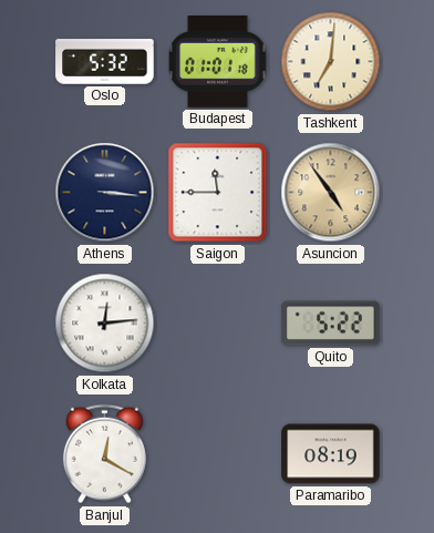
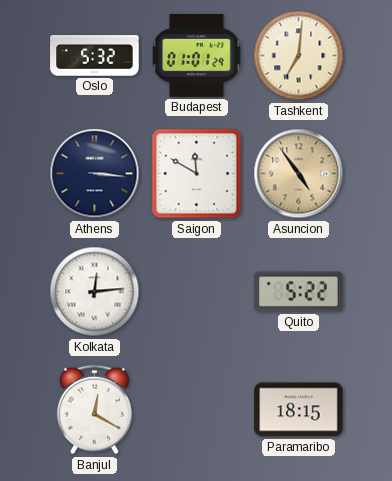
Budapest: 01:01:18 -> 01:01:29 (197, 56)
Saigon: 11:45 -> 11:50 (197, 174)
Paramaribo: 08:19 -> 18:15 (299, 410)
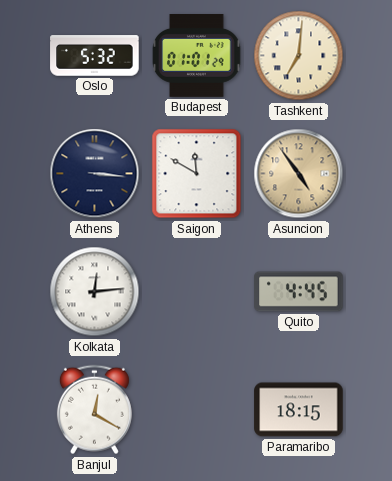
Quito: 5:22 -> 4:45 (299, 292)
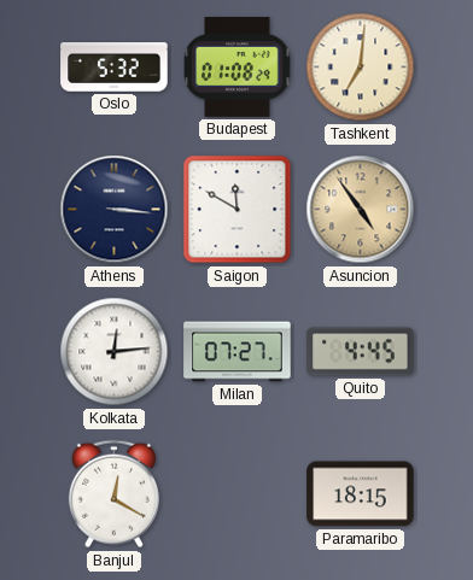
Budapest: 01:01 -> 01:08 (238, 68)
Milan: none -> 07:27 (238, 352)
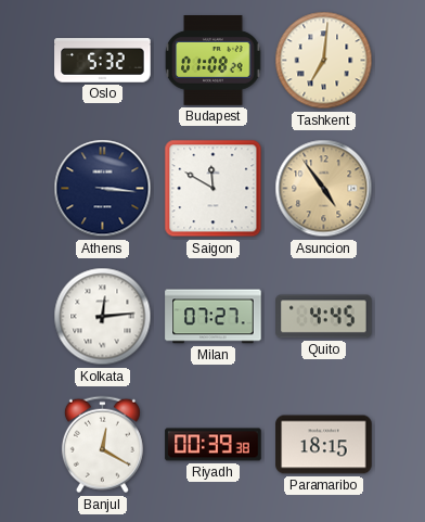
Riyadh: none -> 00:39 (214, 445)
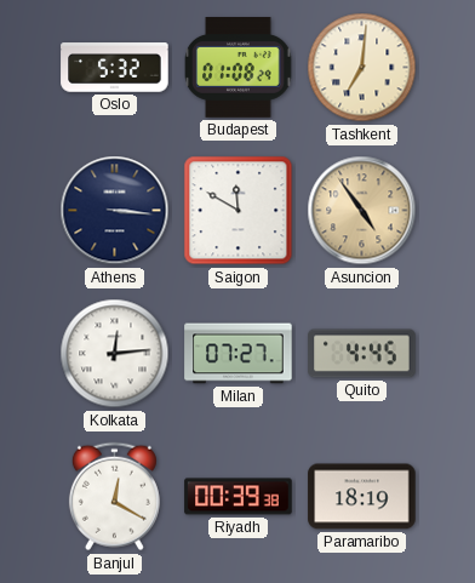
Paramaribo: 18:15 -> 18:19 (362, 497)
